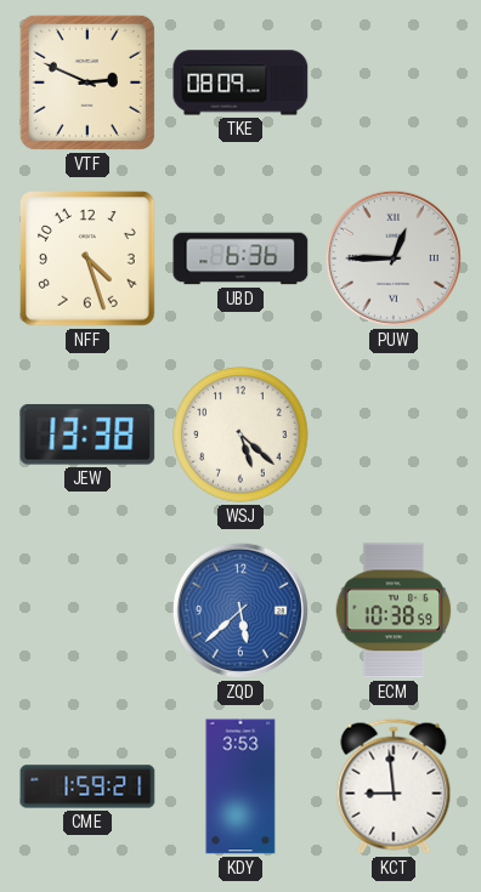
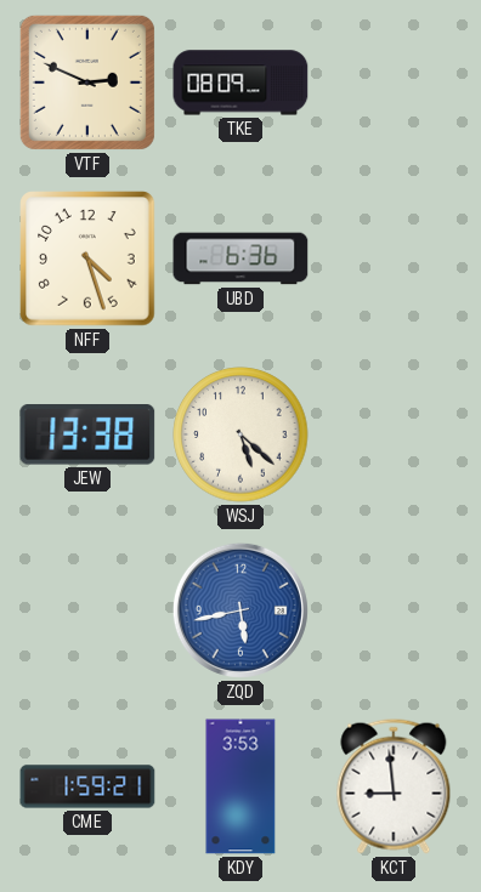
PUW: 12:45 -> none (394, 258)
ZQD: 5:38 -> 5:43 (241, 610)
ECM: 10:38 -> none (394, 610)
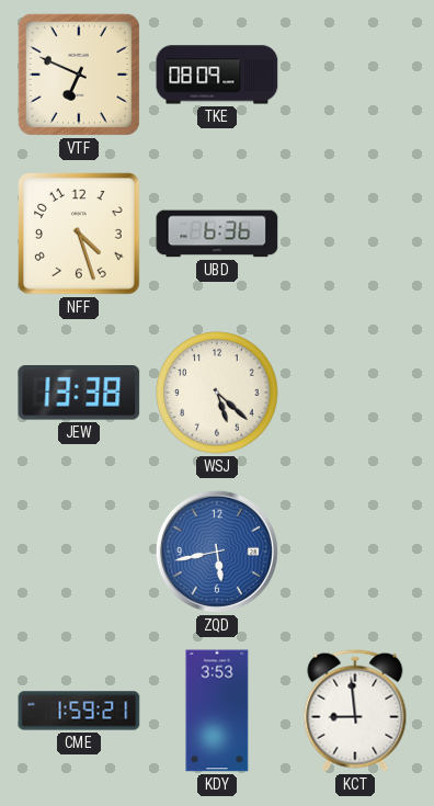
VTF: 2:49 -> 6:49 (79, 75)
